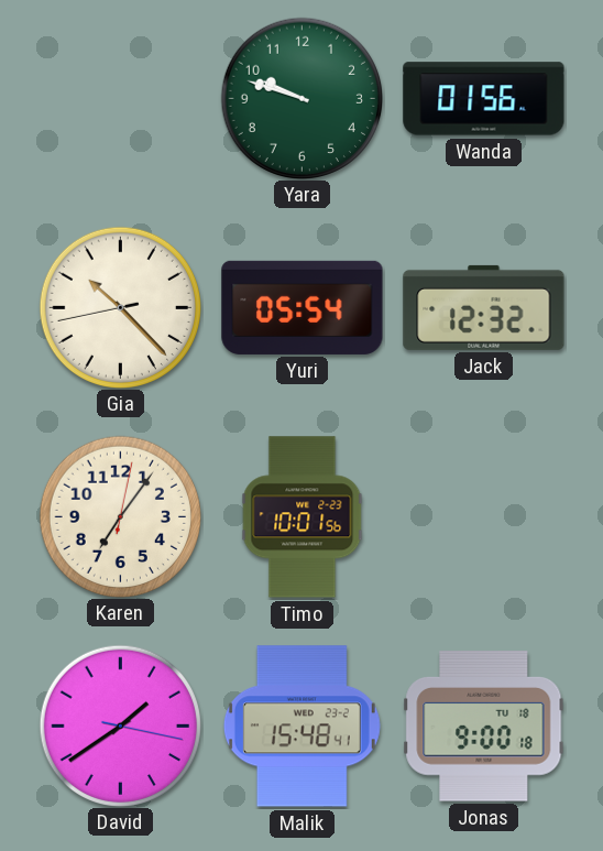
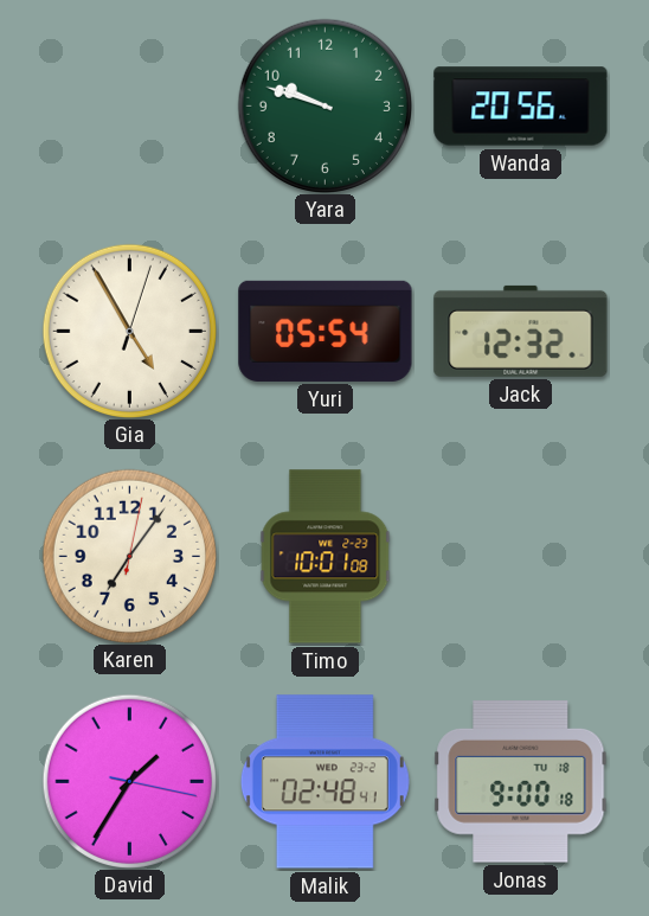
Wanda: 01:56 -> 20:56 (521, 107)
Gia: 10:22 -> 4:55 (129, 331)
Timo: 10:01:56 -> 10:01:08 (326, 557)
David: 1:39 -> 1:35 (129, 781)
Malik: 15:48 -> 02:48 (324, 782)
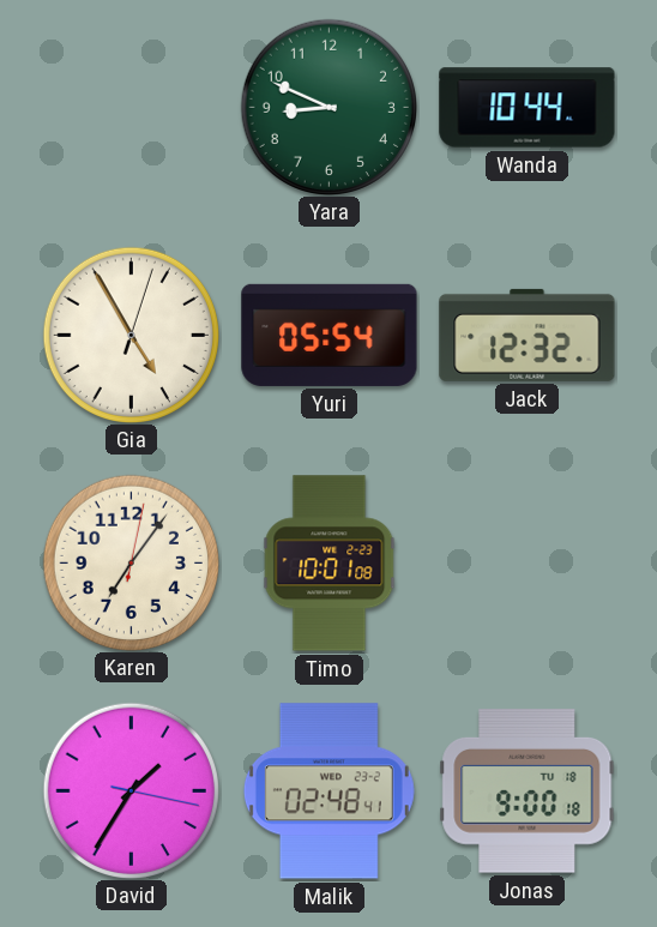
Yara: 9:48 -> 8:49 (328, 107)
Wanda: 20:56 -> 10:44 (528, 108)
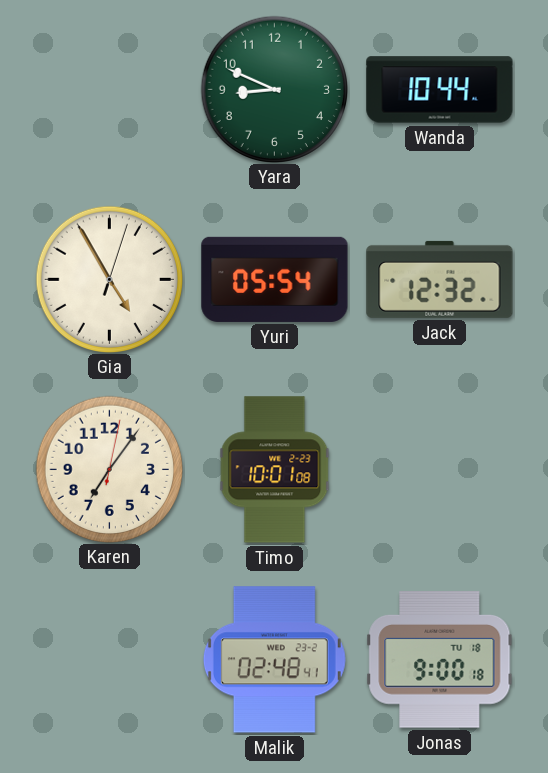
David: 1:35 -> none (131, 790)
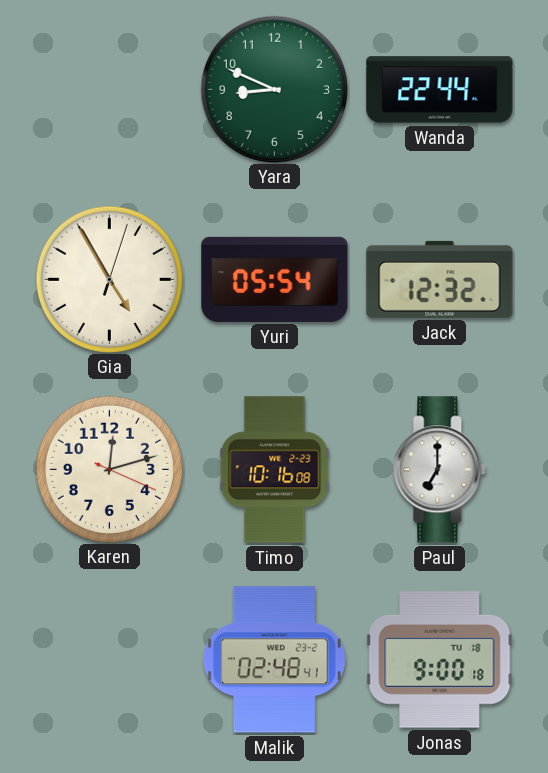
Wanda: 10:44 -> 22:44 (440, 90)
Karen: 7:06 -> 12:12 (109, 469)
Timo: 10:01 -> 10:16 (275, 470)
Paul: none -> 7:00 (440, 470)
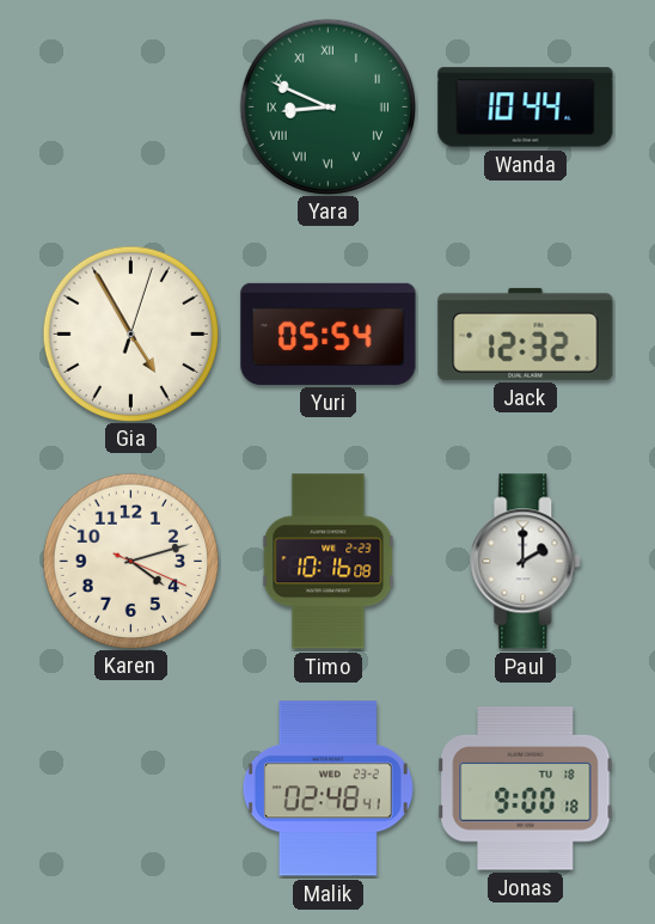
Yara numerals: Arabic -> Roman (327, 106)
Wanda: 22:44 -> 10:44 (526, 108)
Karen: 12:12 -> 4:12 (130, 561)
Paul: 7:00 -> 2:00 (526, 562)
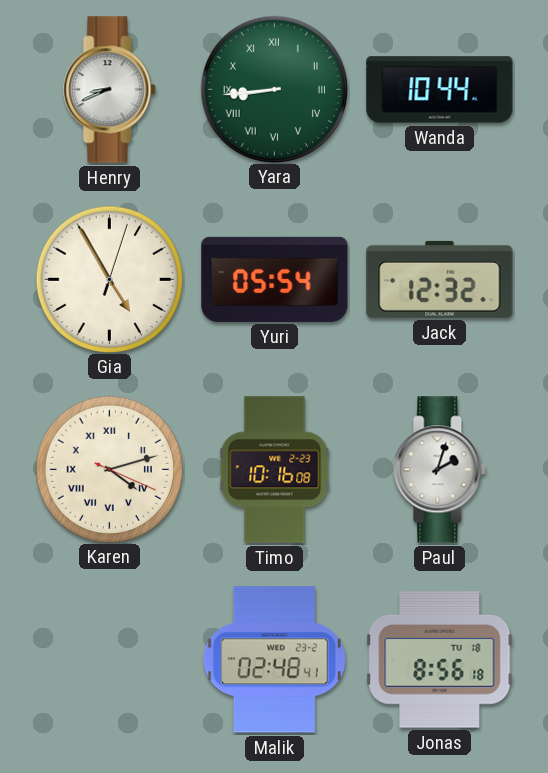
Henry: none -> 8:41 (110, 90)
Yara: 8:49 -> 8:44 (274, 89)
Karen numerals: Arabic -> Roman (109, 469)
Paul: 2:00 -> 2:03 (440, 470)
Jonas: 9:00 -> 8:56 (440, 660)
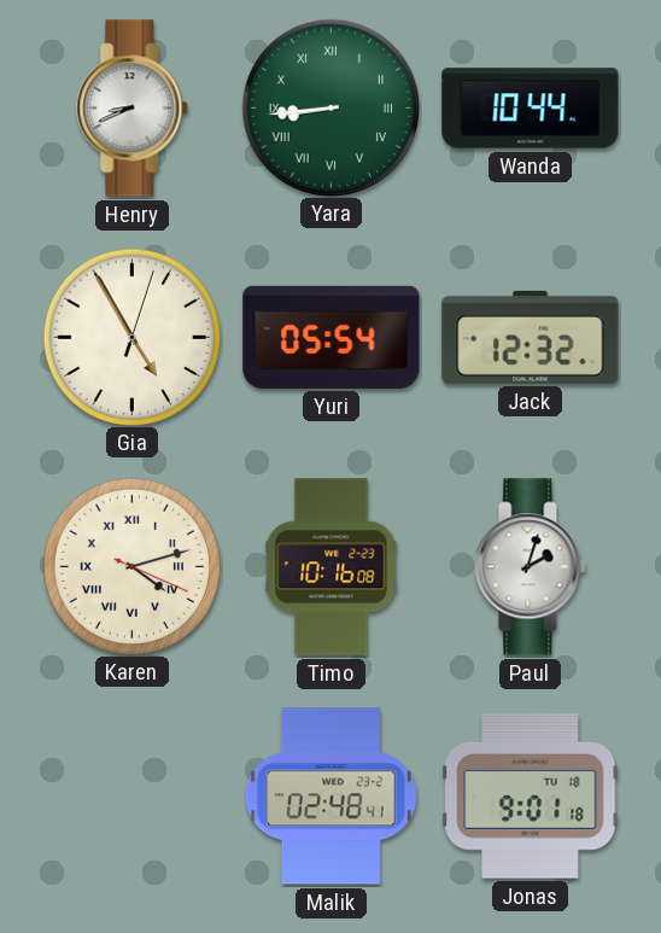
Jonas: 8:56 -> 9:01 (531, 797)
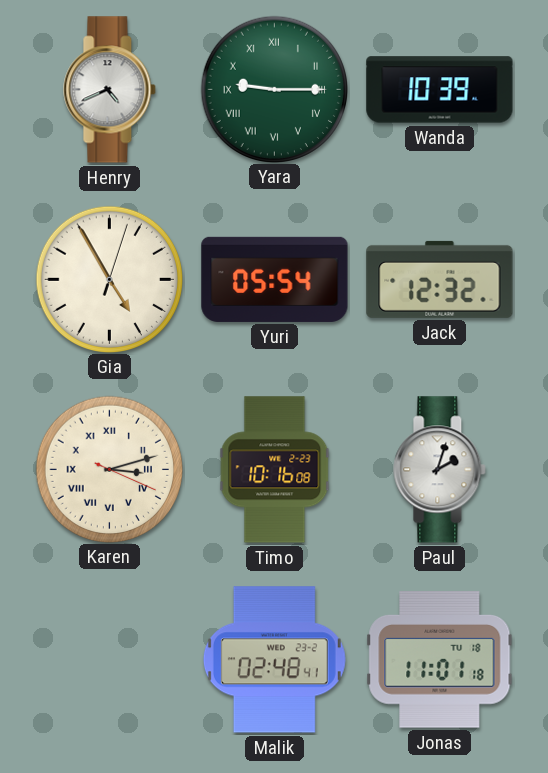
Henry: 8:41 -> 4:41 (110, 90)
Yara: 8:44 -> 9:15 (274, 89)
Wanda: 10:44 -> 10:39 (440, 90)
Karen: 4:12 -> 3:12 (109, 469)
Jonas: 9:01 -> 11:01 (440, 660)
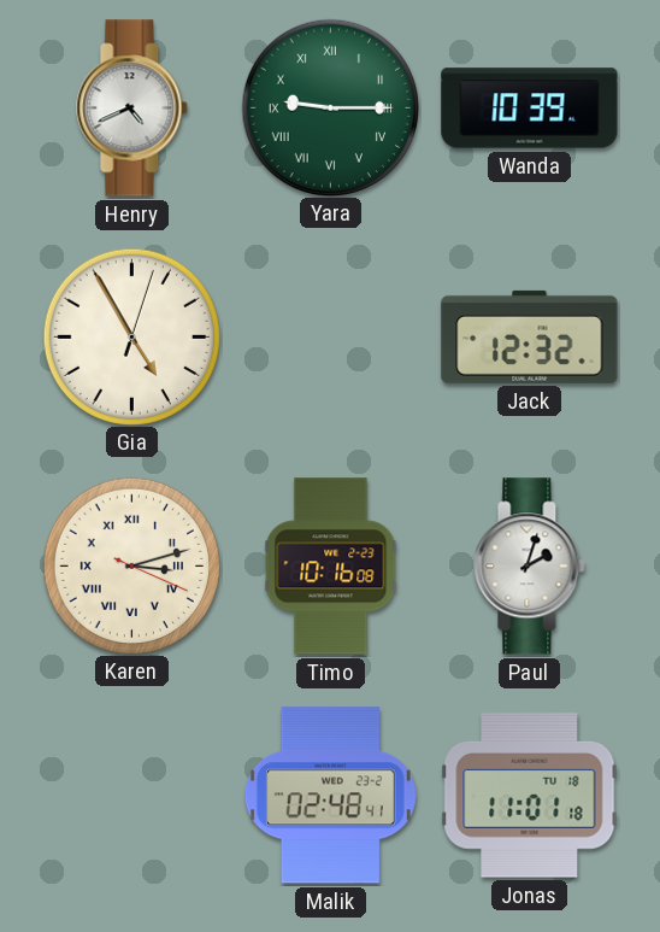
Yuri: 05:54 -> none (275, 279)
